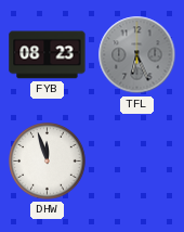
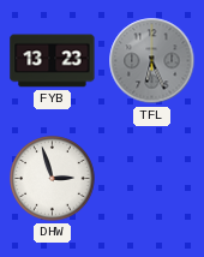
FYB: 08:23 -> 13:23 (53, 61)
DHW: 11:57 -> 2:57 (53, 179)
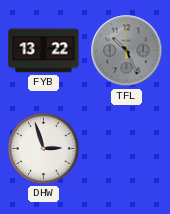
FYB: 13:23 -> 13:22 (44, 51)
TFL: 6:26 -> 10:26 (127, 51)
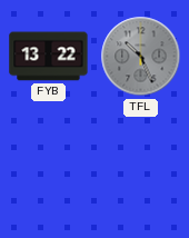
DHW: 2:57 -> none (44, 149)
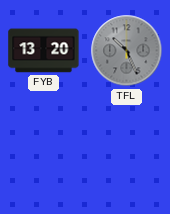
FYB: 13:22 -> 13:20 (44, 51)
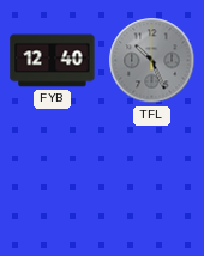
FYB: 13:20 -> 12:40 (53, 61)
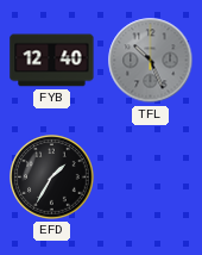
EFD: none -> 1:35 (52, 178)
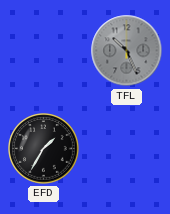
FYB: 12:40 -> none (52, 61)
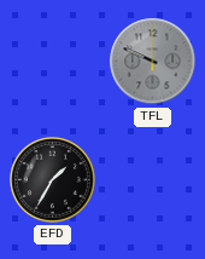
TFL: 10:26 -> 9:49 (153, 62)
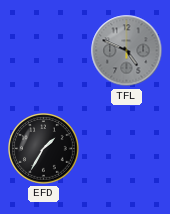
TFL: 9:49 -> 4:49 (127, 51)
